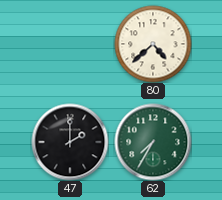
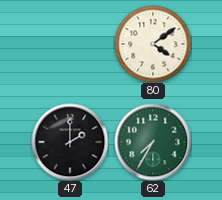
80: 4:38 -> 4:09 (153, 44)
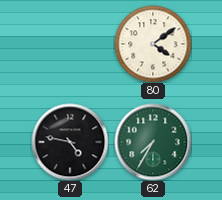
47: 2:00 -> 4:47 (70, 142)
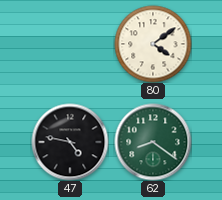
62: 7:35 -> 8:21 (153, 142)
